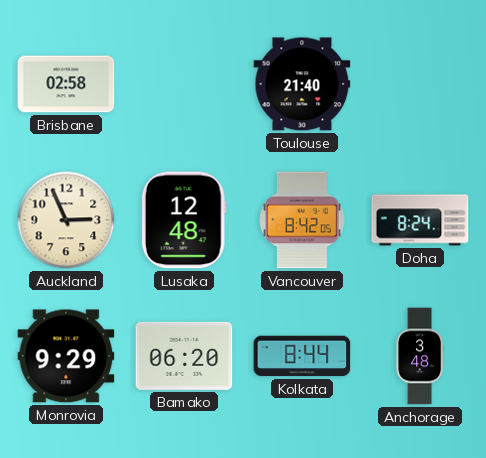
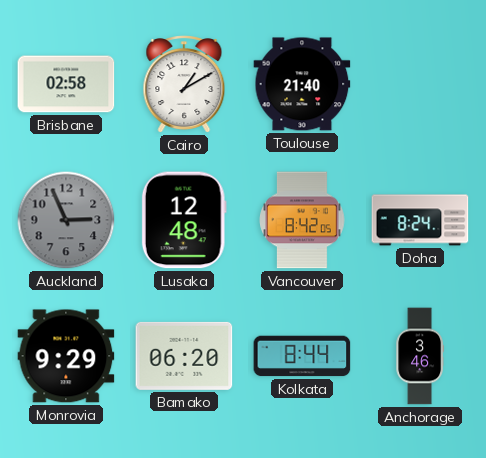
Cairo: none -> 1:10 (184, 85)
Auckland dial: cream -> grey (66, 220)
Anchorage: 3:48 -> 3:46 (419, 356)
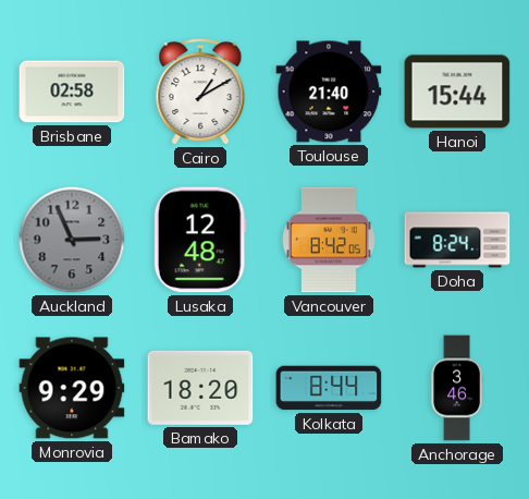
Hanoi: none -> 15:44 (457, 92)
Bamako: 06:20 -> 18:20 (200, 388)
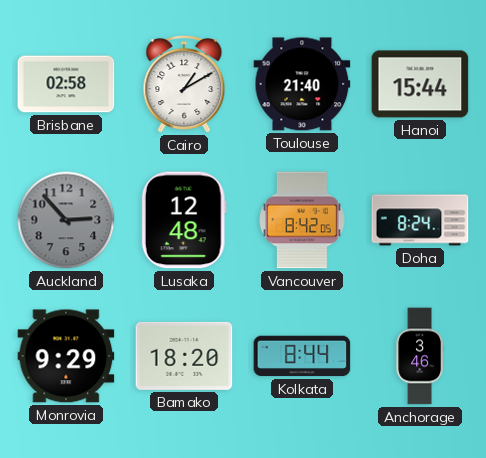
Auckland: 2:56 -> 2:53 (66, 220)
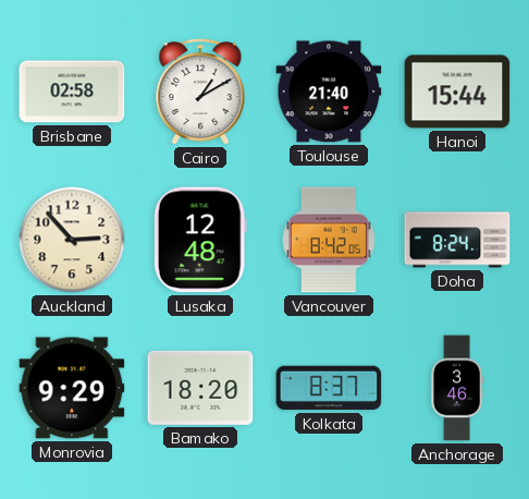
Auckland dial: grey -> cream (72, 240)
Kolkata: 8:44 -> 8:37 (329, 388)
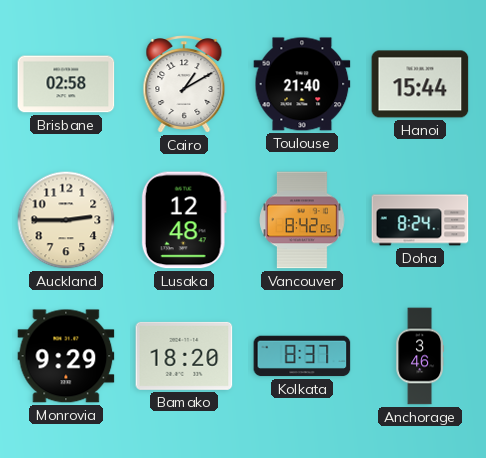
Auckland: 2:53 -> 2:45 (66, 220)
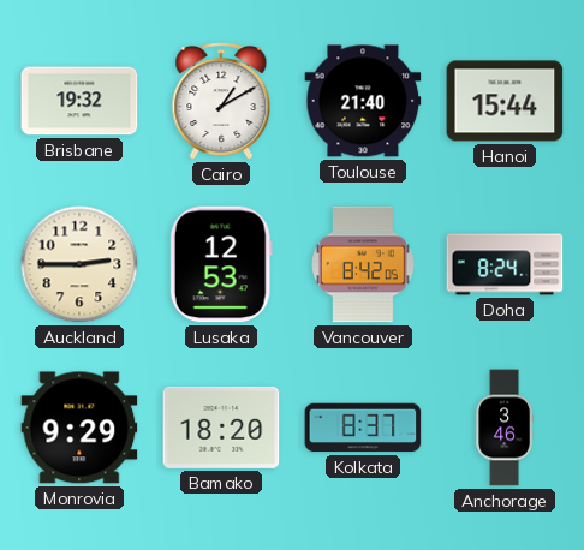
Brisbane: 02:58 -> 19:32 (79, 101)
Lusaka: 12:48 -> 12:53 (221, 264)
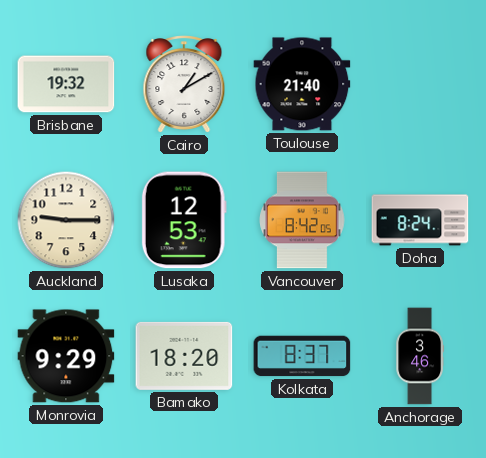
Hanoi: 15:44 -> none (505, 101)
Auckland: 2:45 -> 9:15 (66, 220)
